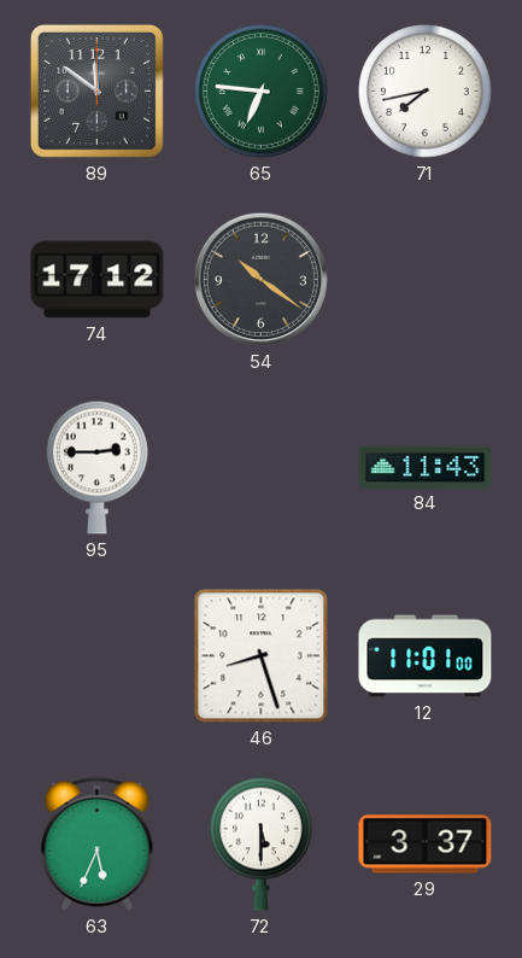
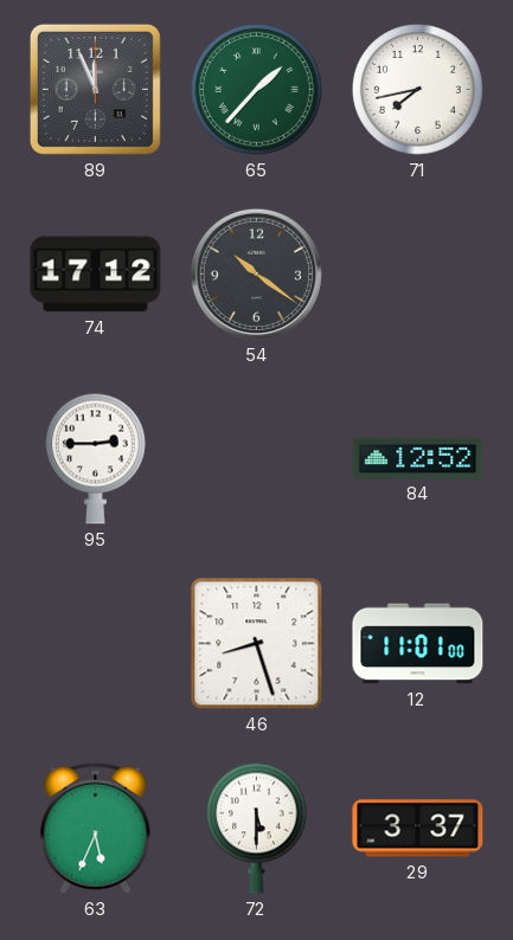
89: 11:51 -> 11:56 (95, 89)
65: 6:46 -> 1:37 (257, 90)
84: 11:43 -> 12:52 (418, 458)
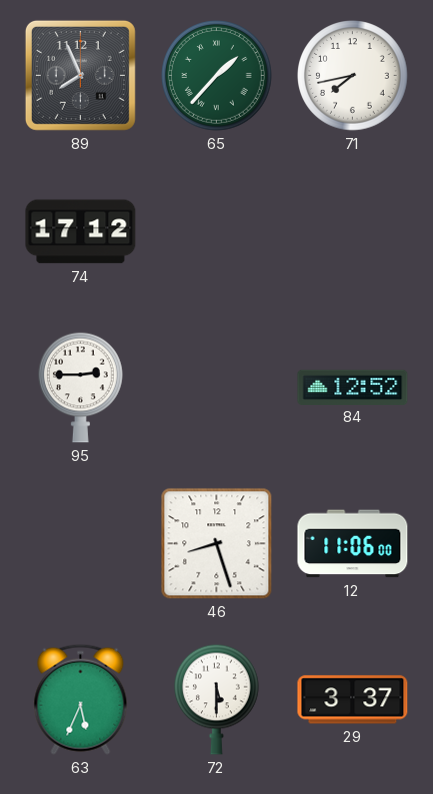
89: 11:56 -> 7:56 (80, 75)
54: 10:21 -> none (256, 273)
12: 11:01 -> 11:06 (353, 544)
